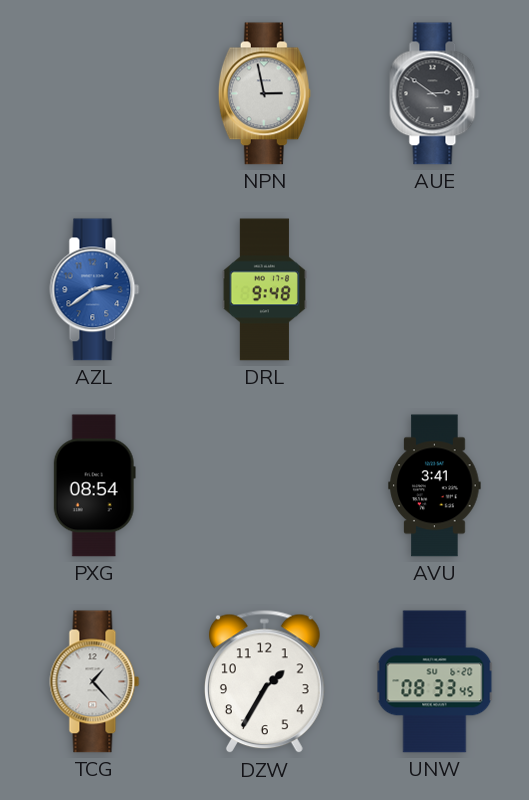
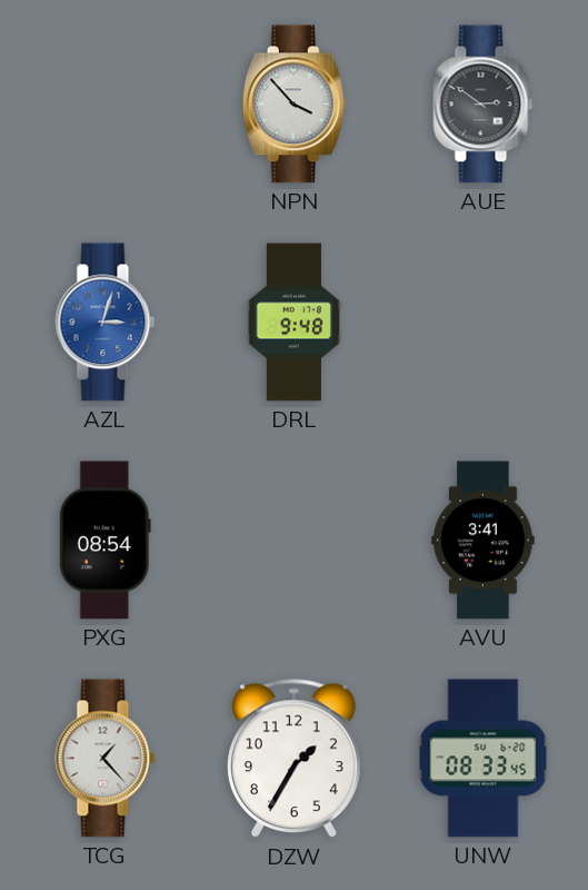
NPN: 2:58 -> 3:53 (293, 105)
AZL: 2:39 -> 3:03 (106, 323)
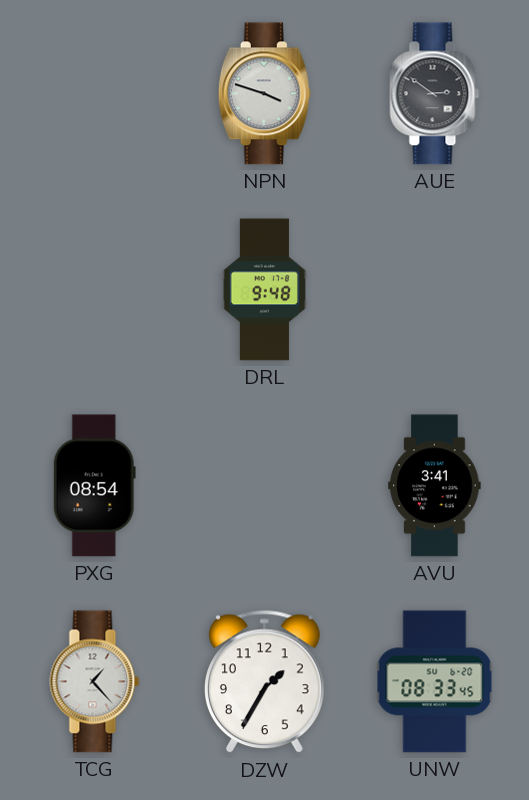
NPN: 3:53 -> 3:48 (264, 94)
AZL: 3:03 -> none (106, 323)
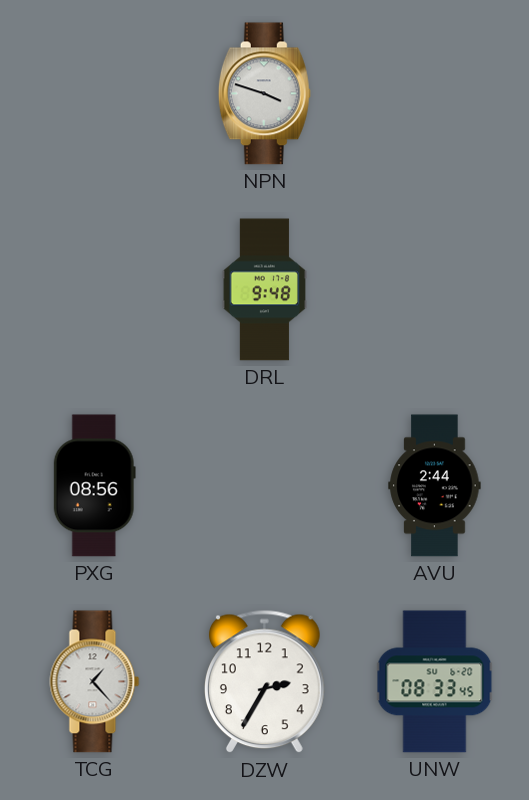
AUE: 2:51 -> none (435, 94)
PXG: 08:54 -> 08:56 (94, 486)
AVU: 3:41 -> 2:44 (435, 486)
DZW: 1:35 -> 2:35 (265, 682)
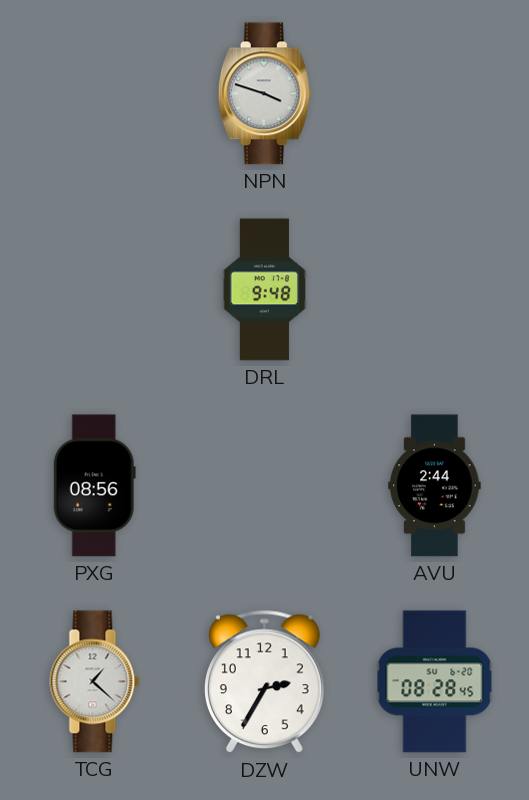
TCG: 1:23 -> 1:22 (95, 682)
UNW: 08:33 -> 08:28 (435, 682)
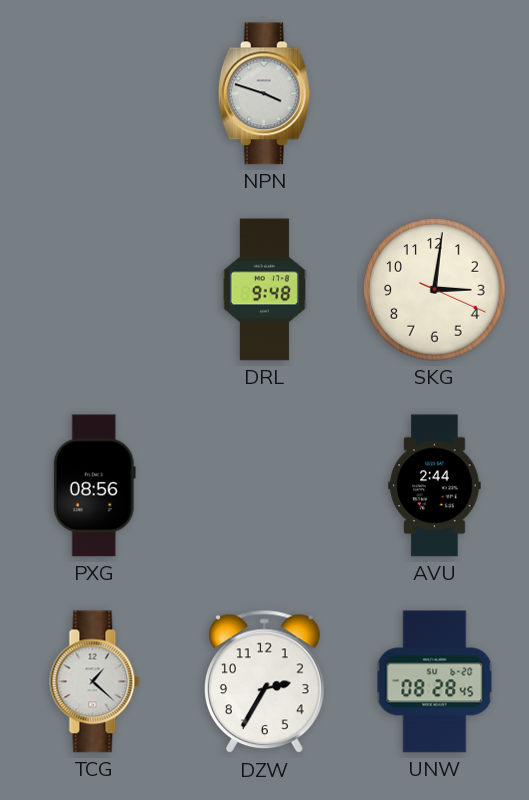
SKG: none -> 3:01 (435, 290)
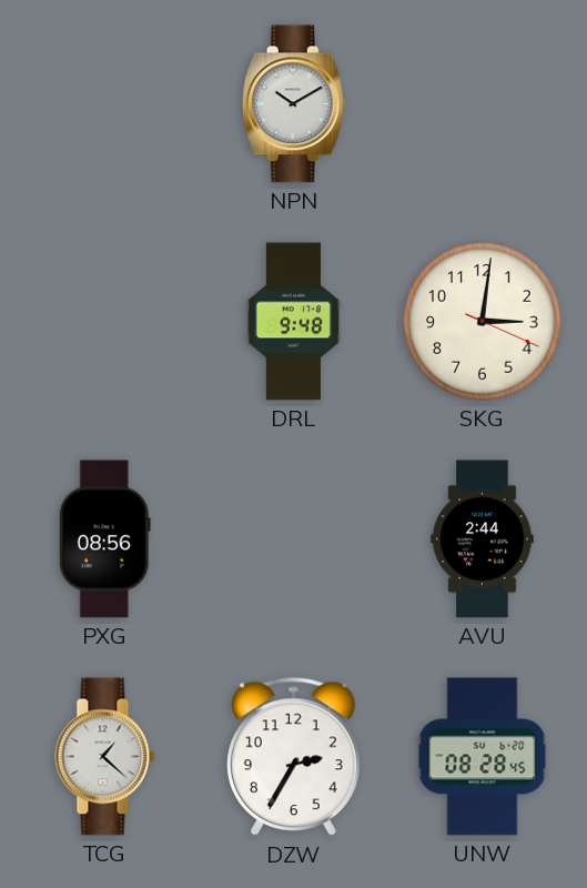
NPN: 3:48 -> 10:10 (293, 104)
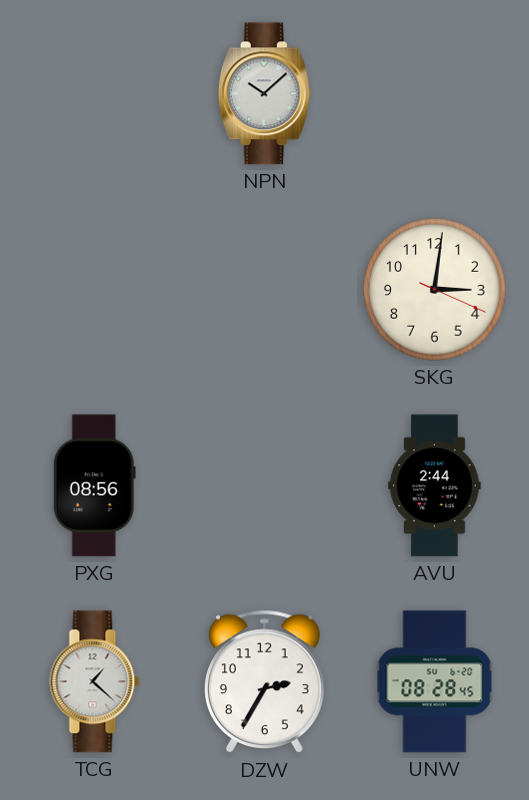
NPN: 10:10 -> 10:08 (264, 94)
DRL: 9:48 -> none (293, 322)
